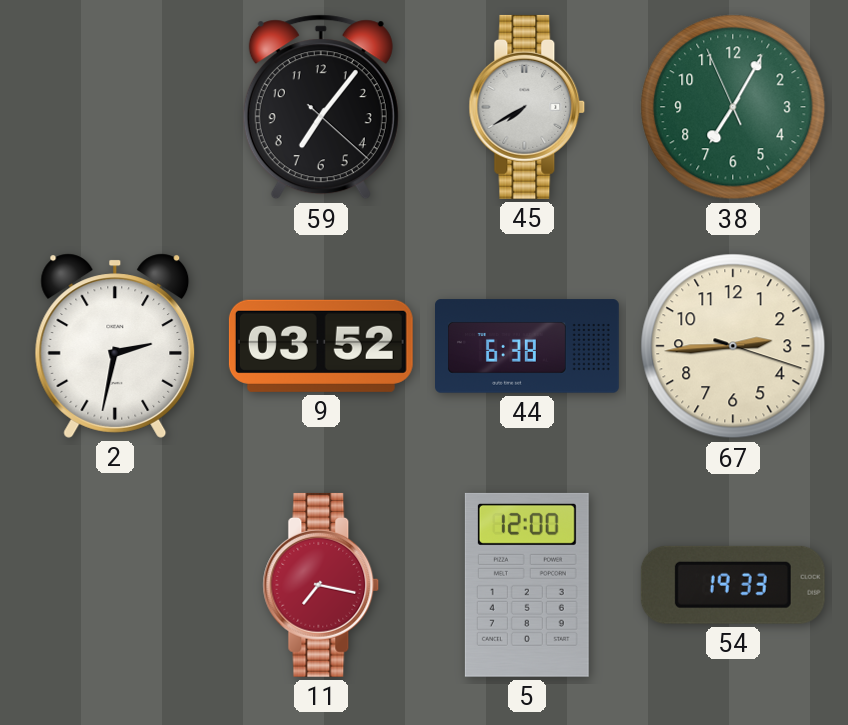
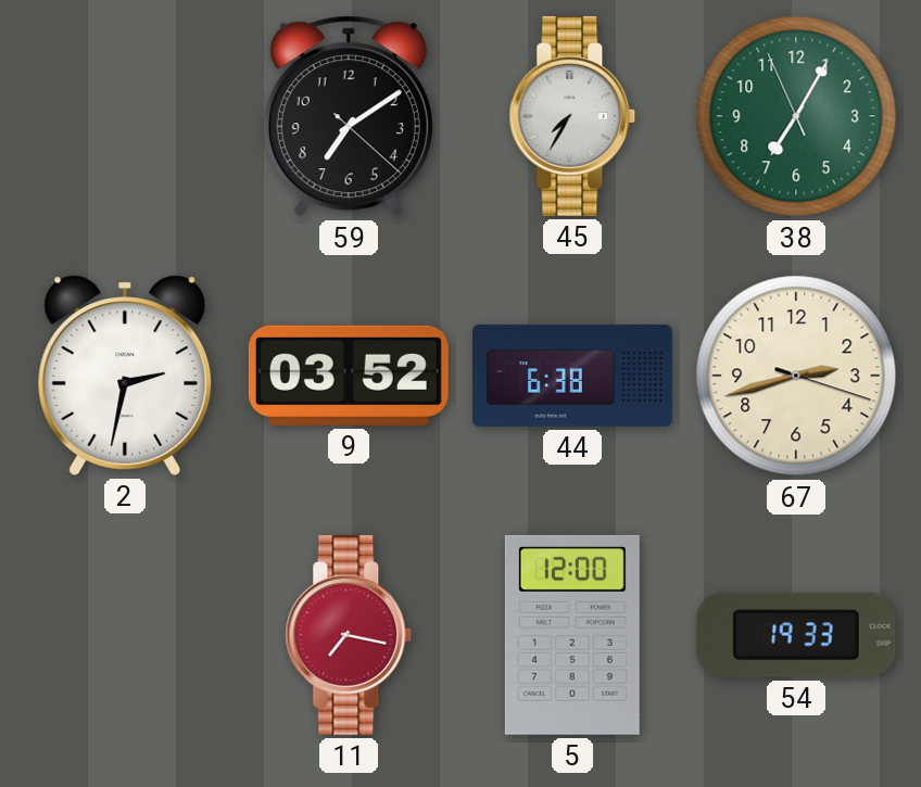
59: 7:06 -> 7:09 (349, 116)
45: 7:40 -> 7:35 (572, 116)
67: 2:44 -> 2:42 (796, 376)
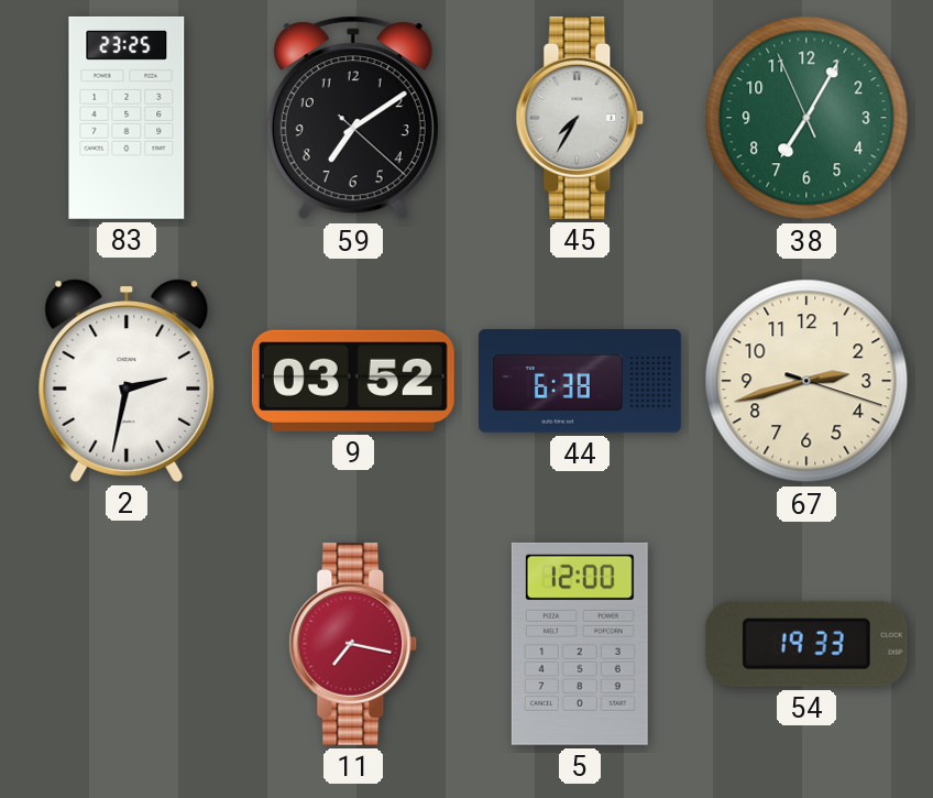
83: none -> 23:25 (127, 118)
